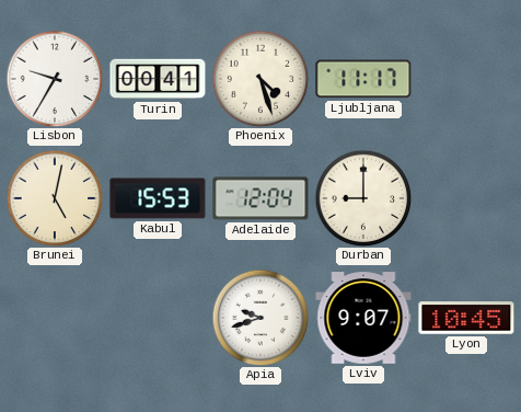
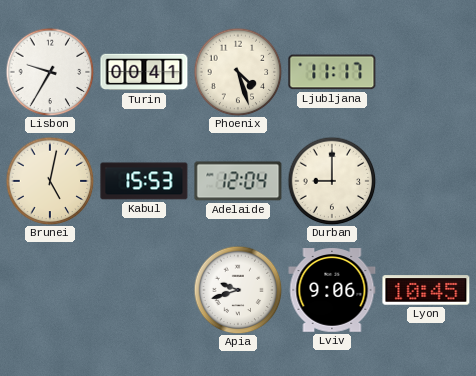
Lviv: 9:07 -> 9:06 (332, 290)
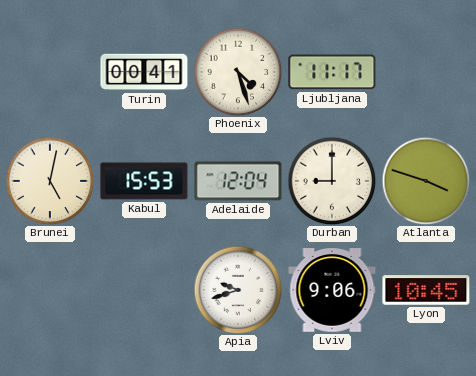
Lisbon: 9:35 -> none (50, 72)
Atlanta: none -> 3:48 (426, 181)
